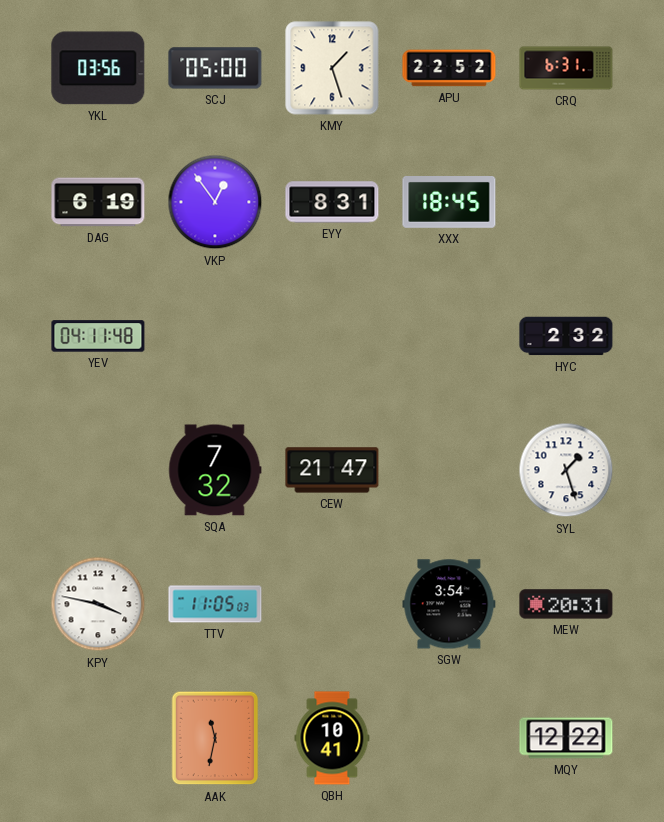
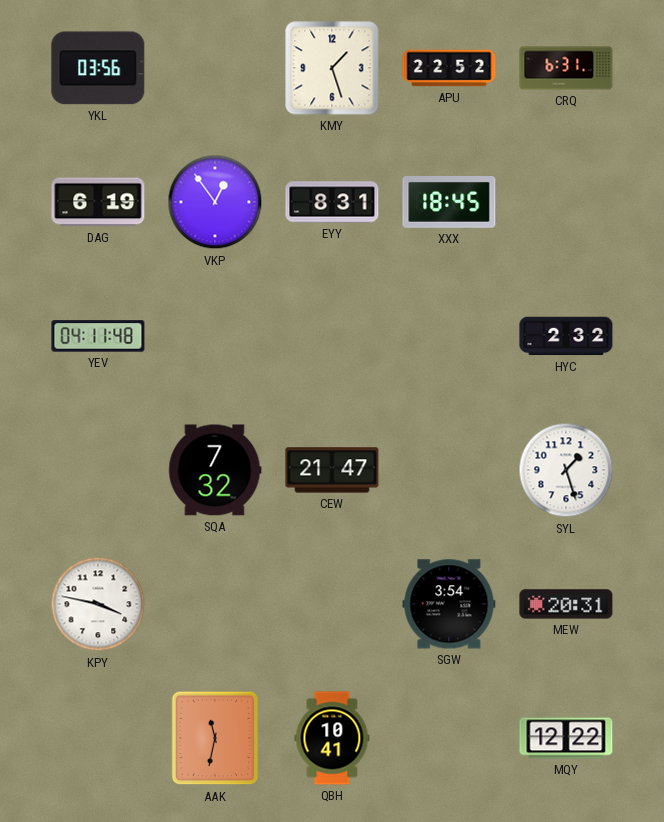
SCJ: 05:00 -> none (215, 68)
TTV: 11:05 -> none (215, 604)
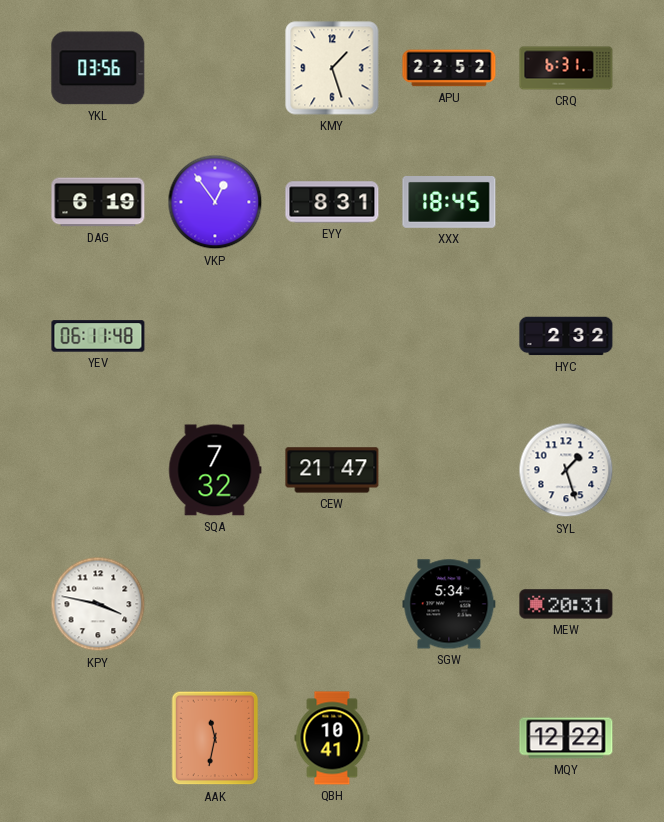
YEV: 04:11 -> 06:11 (98, 336)
SGW: 3:54 -> 5:34 (449, 604)
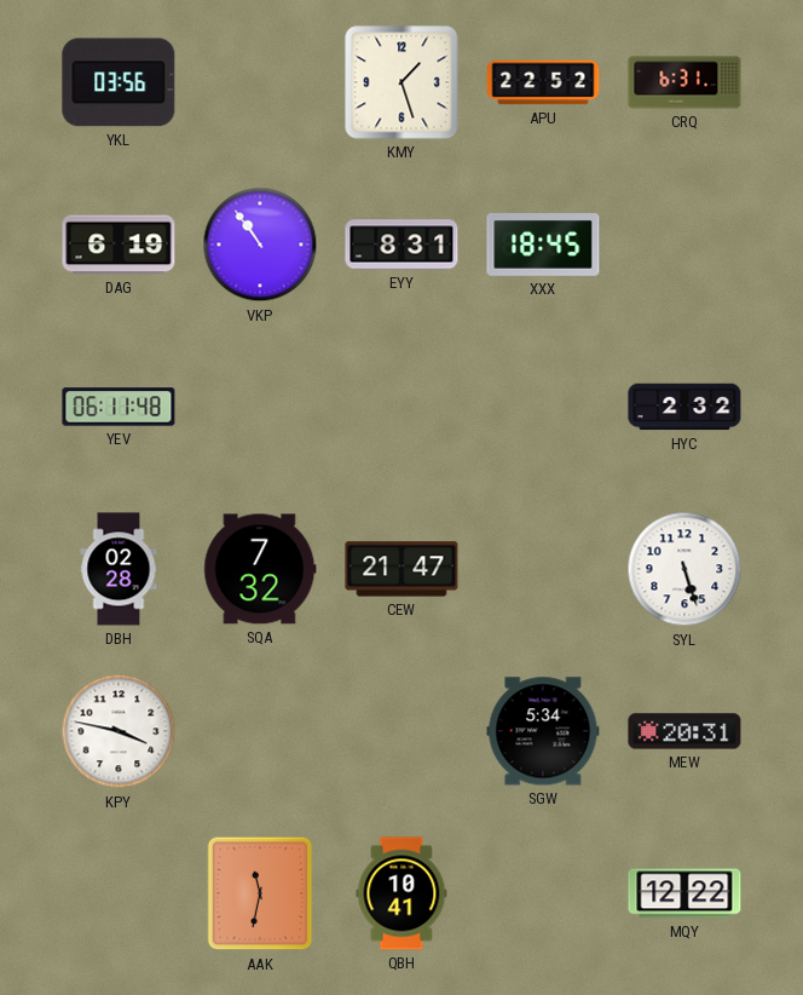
VKP: 12:54 -> 10:54 (260, 245)
DBH: none -> 02:28 (119, 569)
SYL: 1:27 -> 5:27 (684, 569)
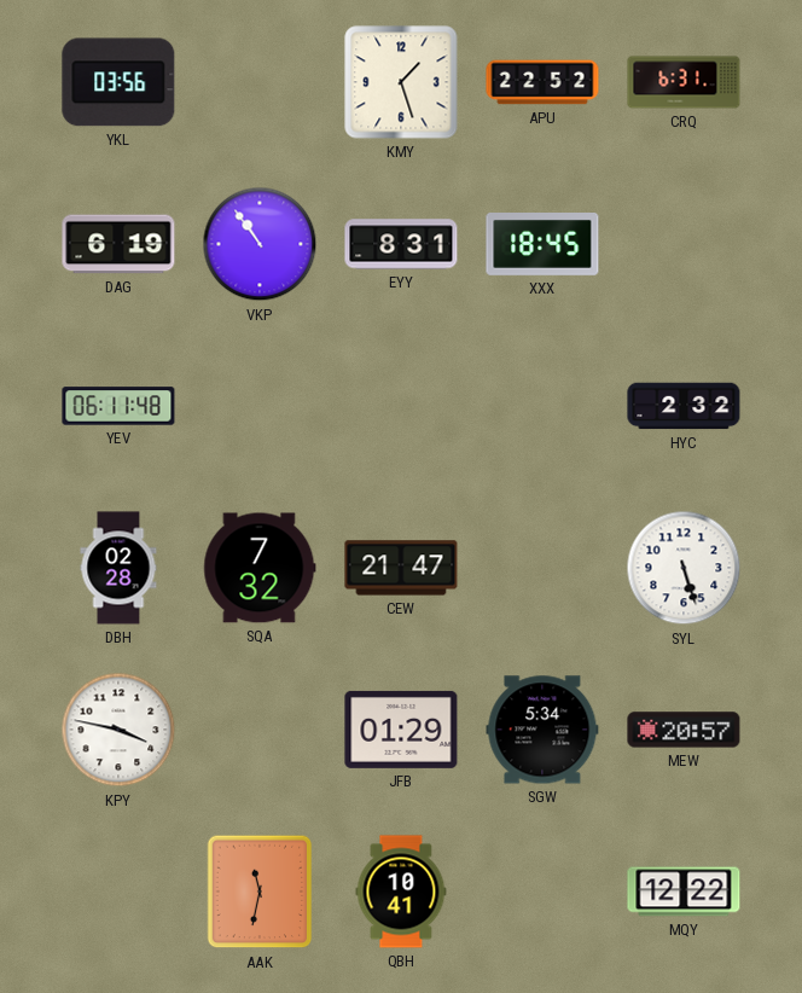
JFB: none -> 01:29 (401, 730)
MEW: 20:31 -> 20:57 (684, 730)
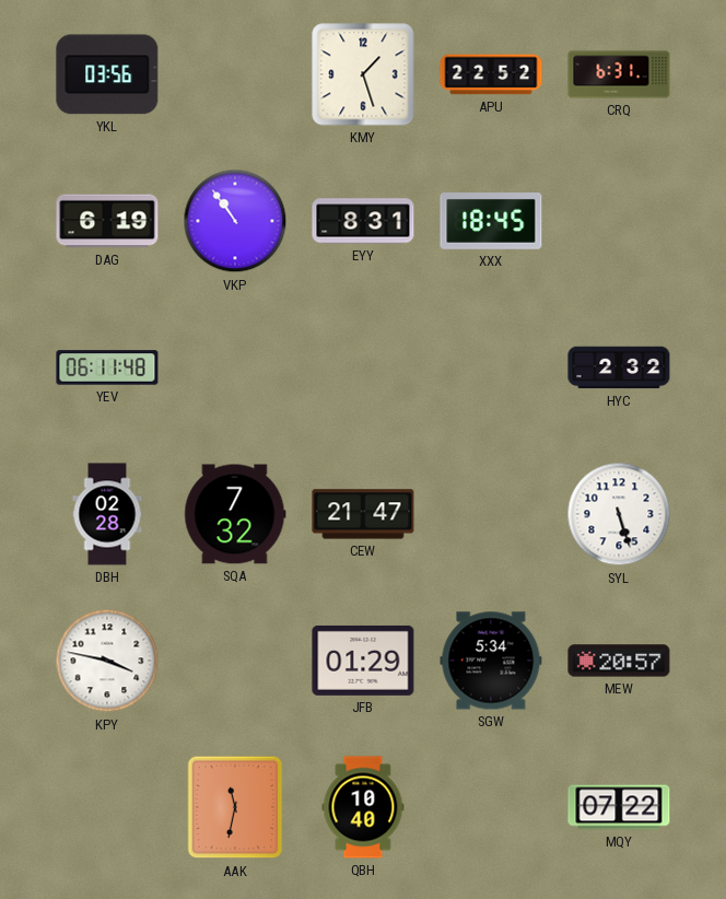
QBH: 10:41 -> 10:40 (363, 807)
MQY: 12:22 -> 07:22 (619, 807)
